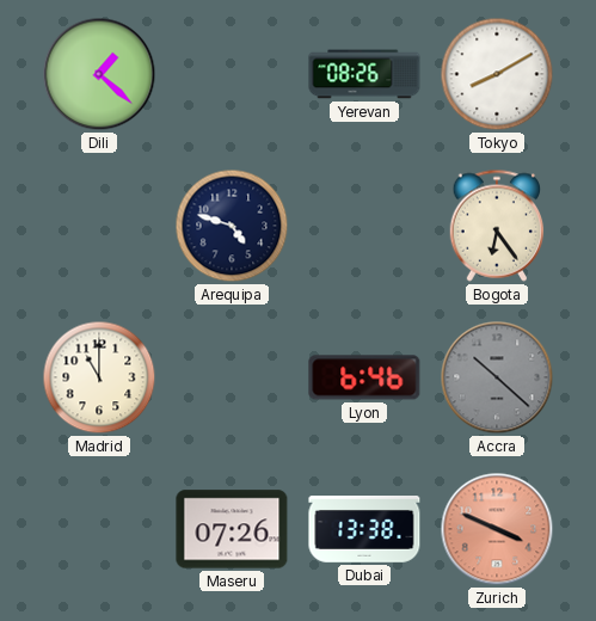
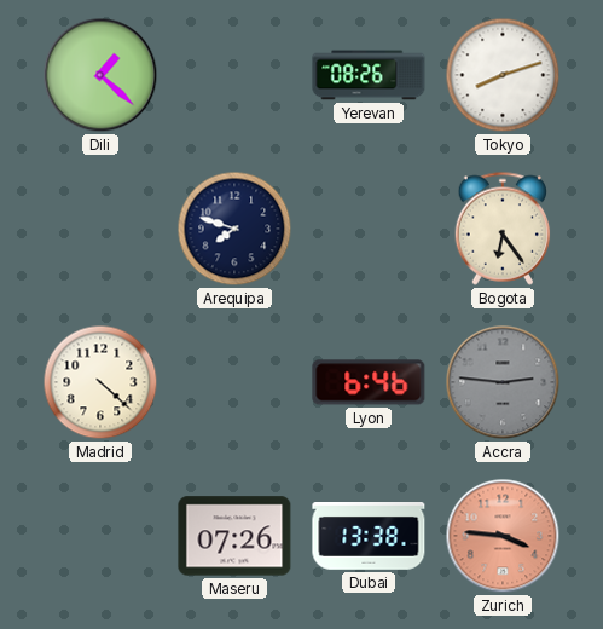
Tokyo: 8:10 -> 8:12 (503, 75)
Arequipa: 4:48 -> 7:48 (234, 229)
Madrid: 11:00 -> 4:22 (100, 382)
Accra: 10:22 -> 2:46 (503, 382)
Zurich: 3:49 -> 3:46 (503, 536)
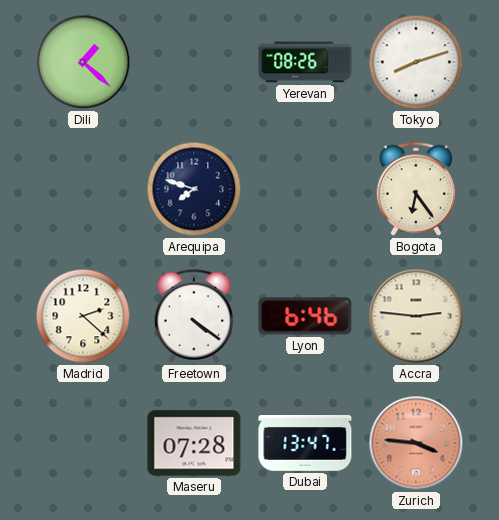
Madrid: 4:22 -> 2:22 (83, 316)
Freetown: none -> 4:21 (194, 316)
Accra dial: grey -> cream (416, 316)
Maseru: 07:26 -> 07:28 (194, 443)
Dubai: 13:38 -> 13:47 (305, 443)
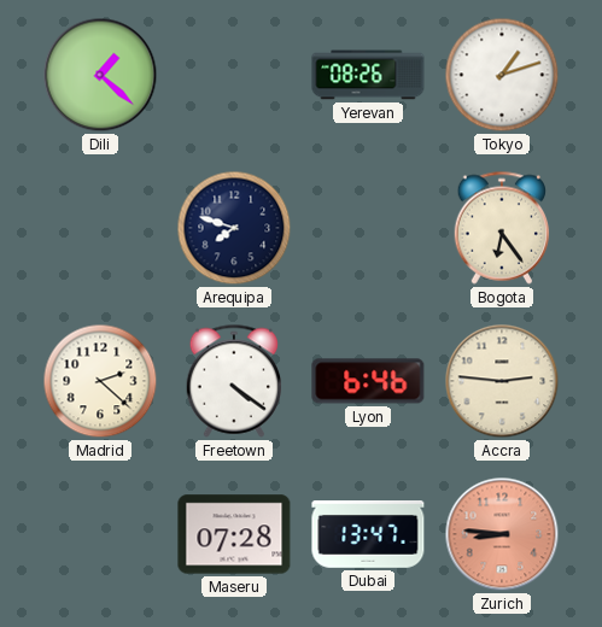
Tokyo: 8:12 -> 1:12 (502, 75)
Zurich: 3:46 -> 8:46 (502, 534)
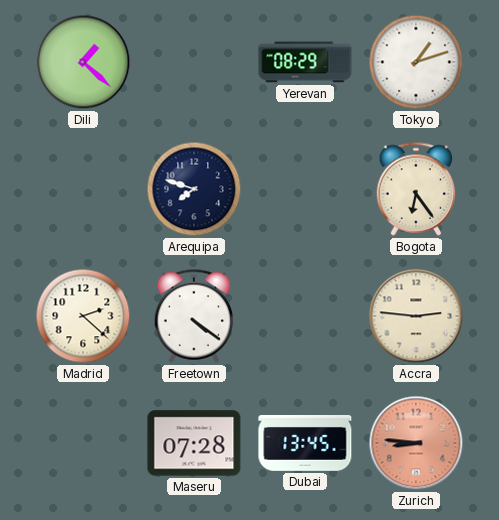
Yerevan: 08:26 -> 08:29 (305, 62)
Lyon: 6:46 -> none (368, 381)
Dubai: 13:47 -> 13:45 (305, 443)
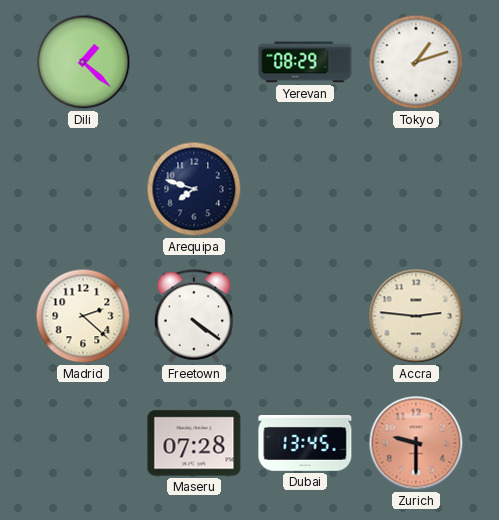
Bogota: 6:24 -> none (416, 189)
Zurich: 8:46 -> 9:30 (416, 443)
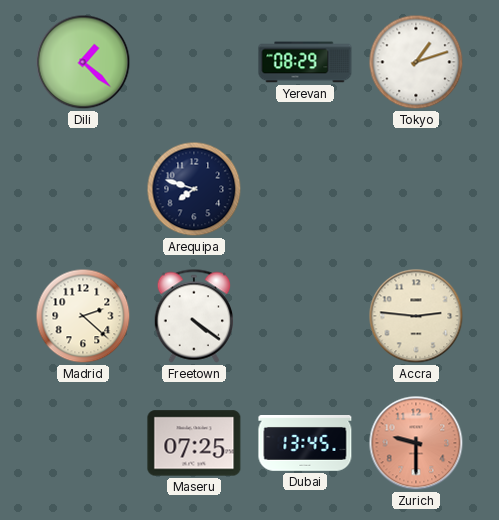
Maseru: 07:28 -> 07:25 (194, 443)
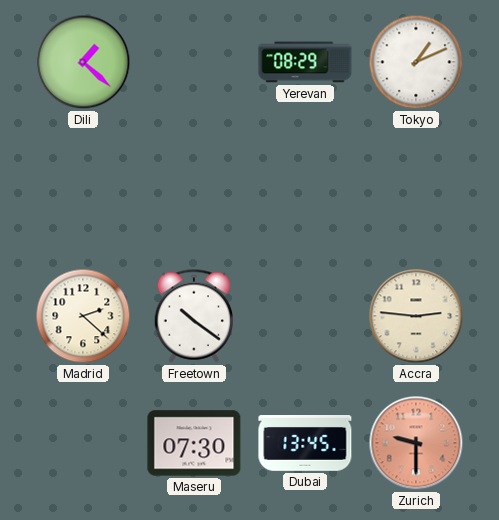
Tokyo: 1:12 -> 1:11 (416, 62)
Arequipa: 7:48 -> none (194, 189)
Freetown: 4:21 -> 10:21 (194, 316)
Maseru: 07:25 -> 07:30 (194, 443)
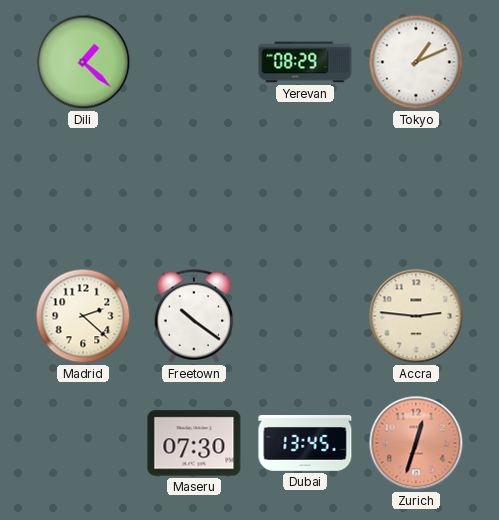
Zurich: 9:30 -> 12:33 (416, 443)
